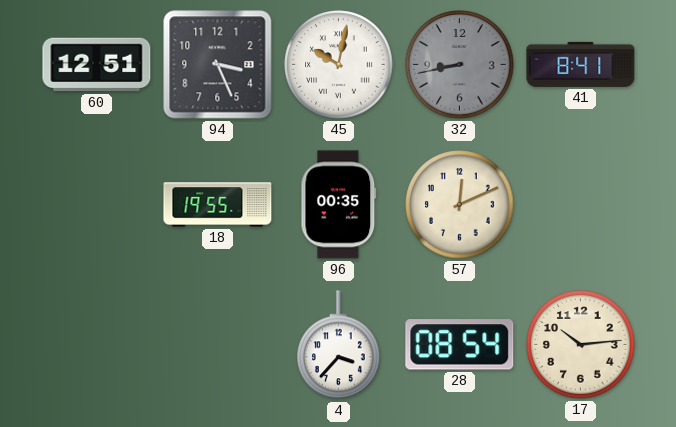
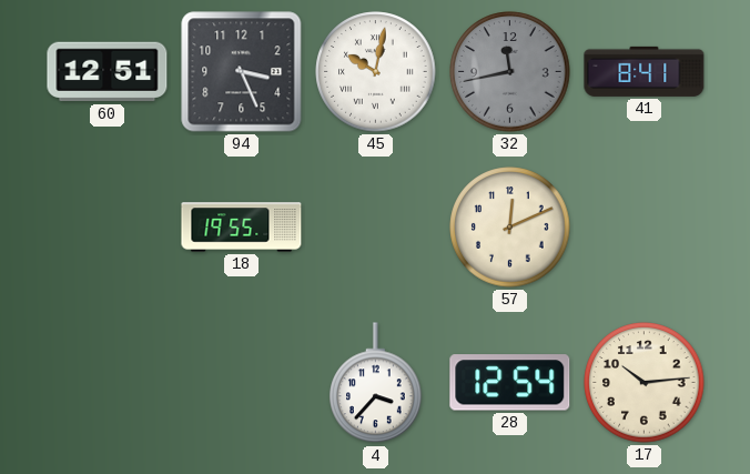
32: 8:43 -> 11:43 (510, 72)
96: 00:35 -> none (339, 205)
28: 08:54 -> 12:54 (510, 383)
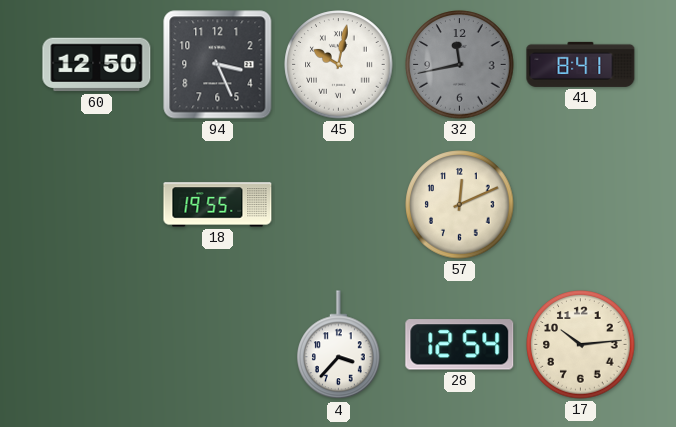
60: 12:51 -> 12:50 (97, 65)
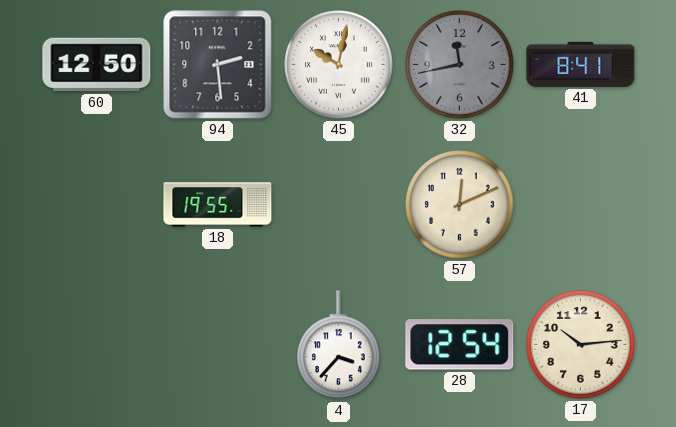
94: 3:26 -> 2:29 (218, 65)
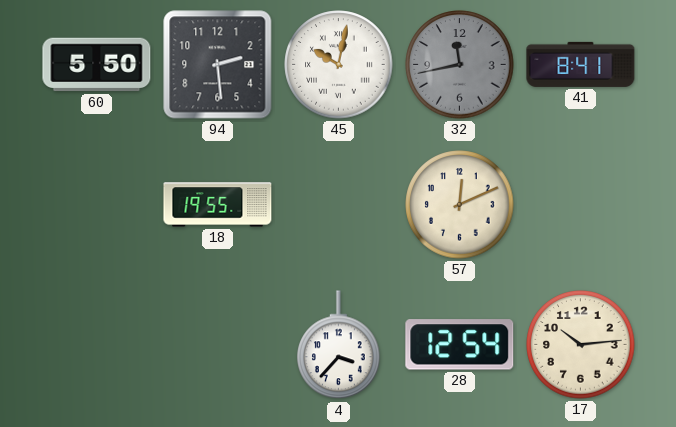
60: 12:50 -> 5:50 (97, 65)
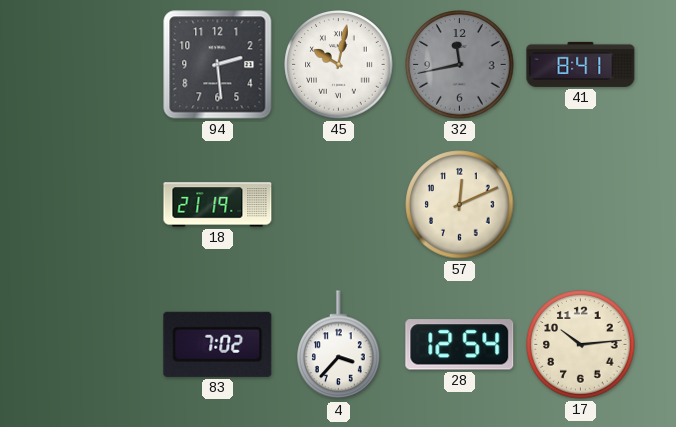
60: 5:50 -> none (97, 65)
18: 19:55 -> 21:19 (218, 205)
83: none -> 7:02 (218, 344)
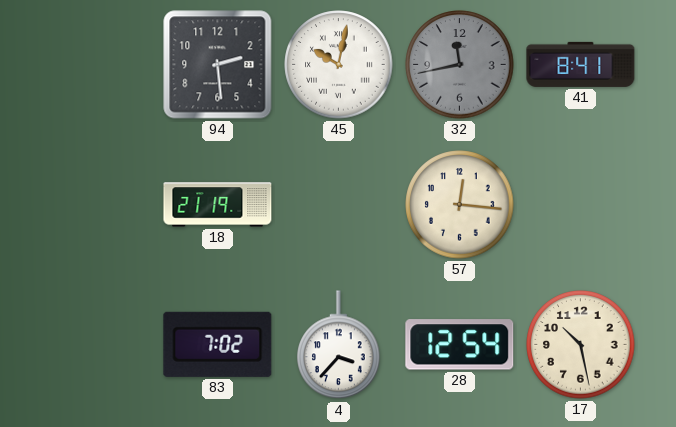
57: 12:11 -> 12:16 (460, 205)
17: 10:14 -> 10:28 (581, 345)
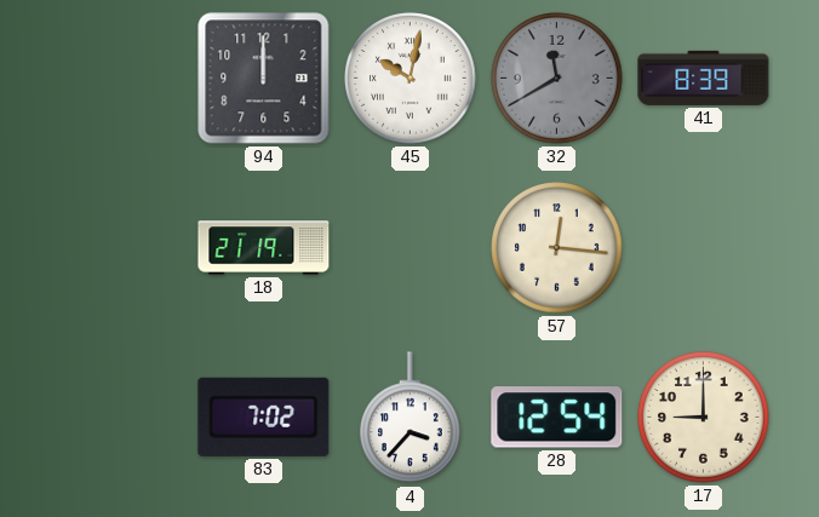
94: 2:29 -> 12:00 (264, 79)
32: 11:43 -> 11:40 (557, 79)
41: 8:41 -> 8:39 (704, 77)
17: 10:28 -> 9:00 (704, 418)
